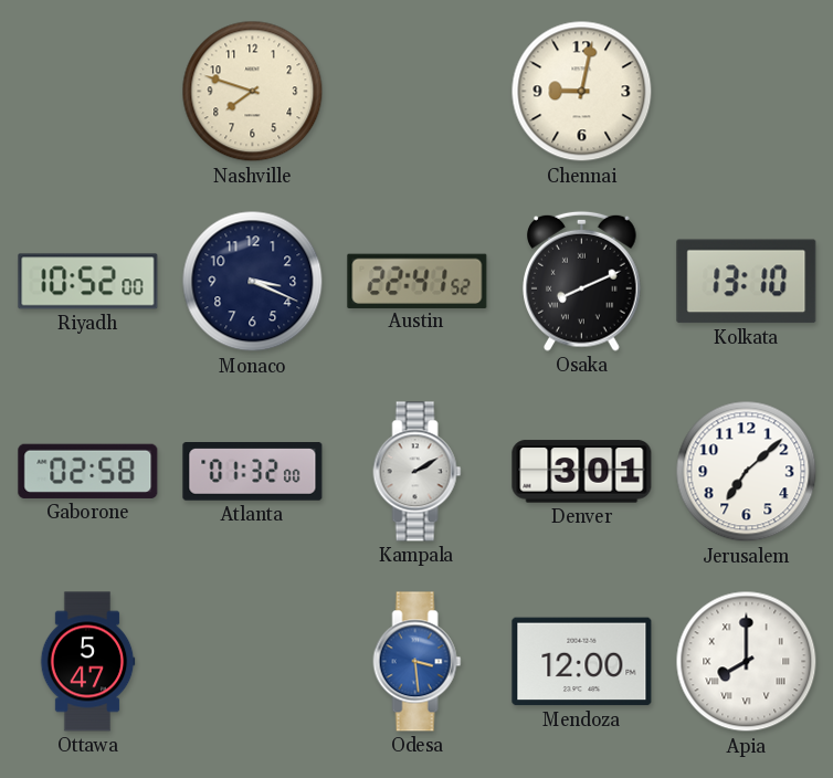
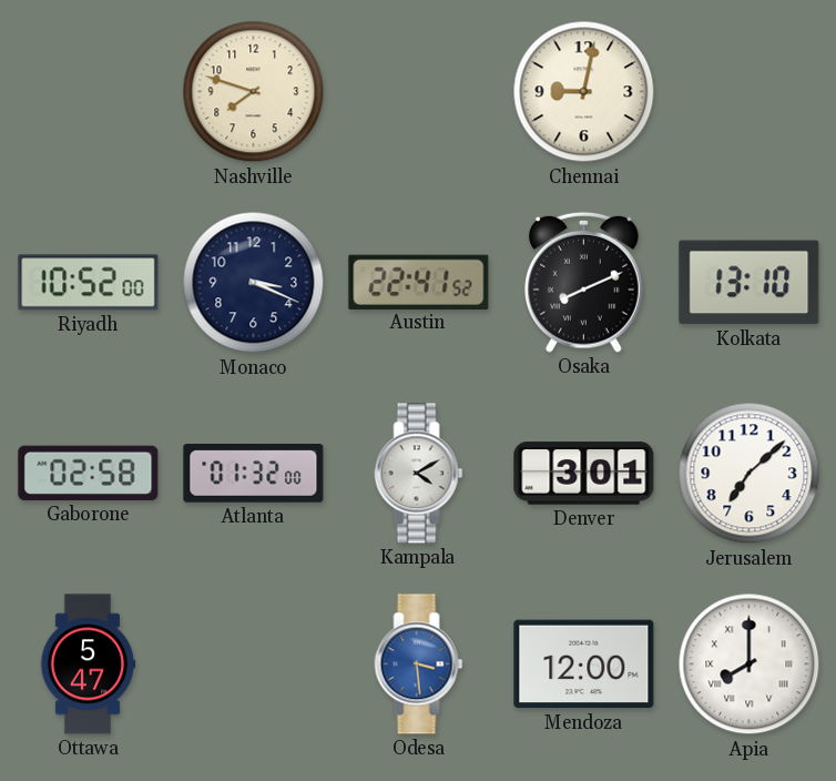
Kampala: 2:10 -> 4:10 (419, 474)
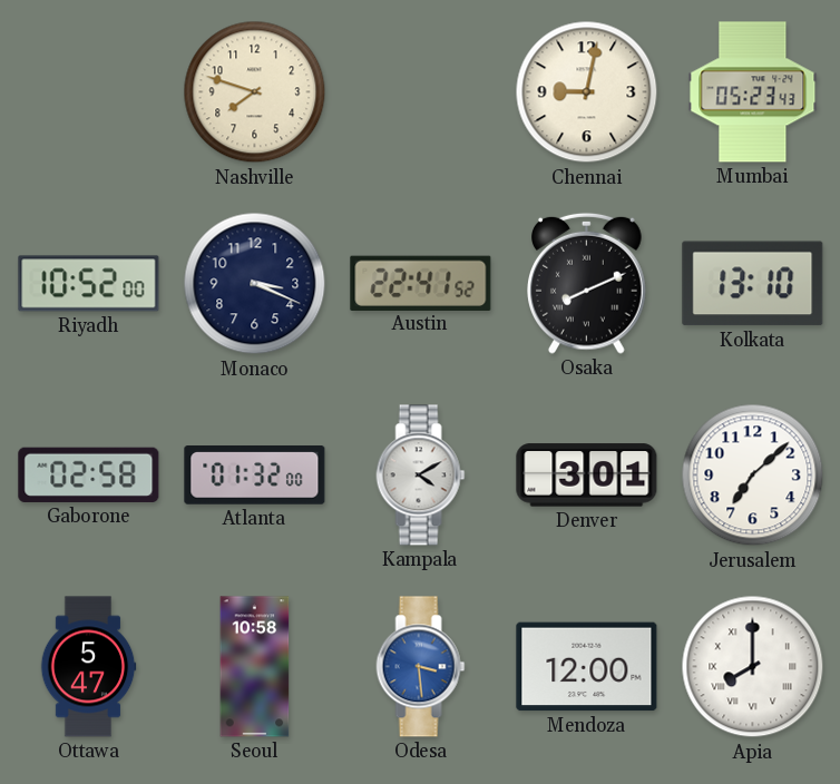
Mumbai: none -> 05:23 (753, 92)
Seoul: none -> 10:58 (255, 667)
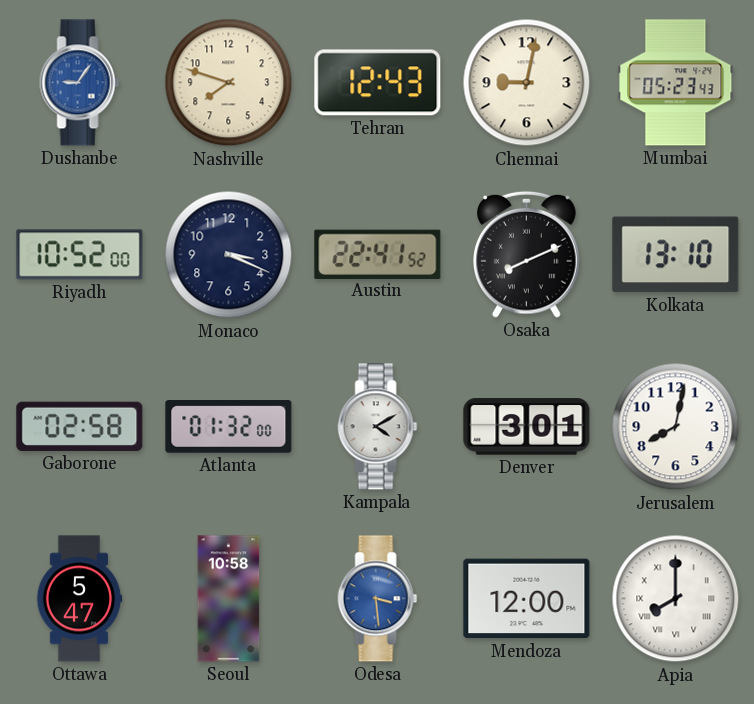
Dushanbe: none -> 9:06 (80, 83)
Tehran: none -> 12:43 (378, 83)
Jerusalem: 7:08 -> 8:02 (676, 427)
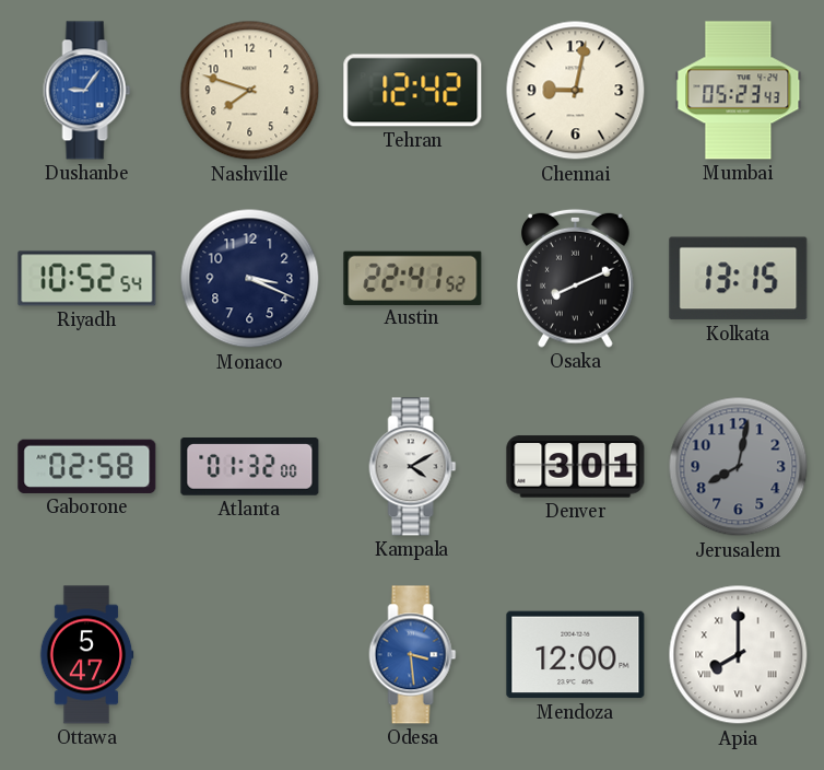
Tehran: 12:43 -> 12:42 (413, 91)
Riyadh: 10:52:00 -> 10:52:54 (87, 279)
Kolkata: 13:10 -> 13:15 (739, 279)
Jerusalem dial: white -> grey (739, 467)
Seoul: 10:58 -> none (229, 599)
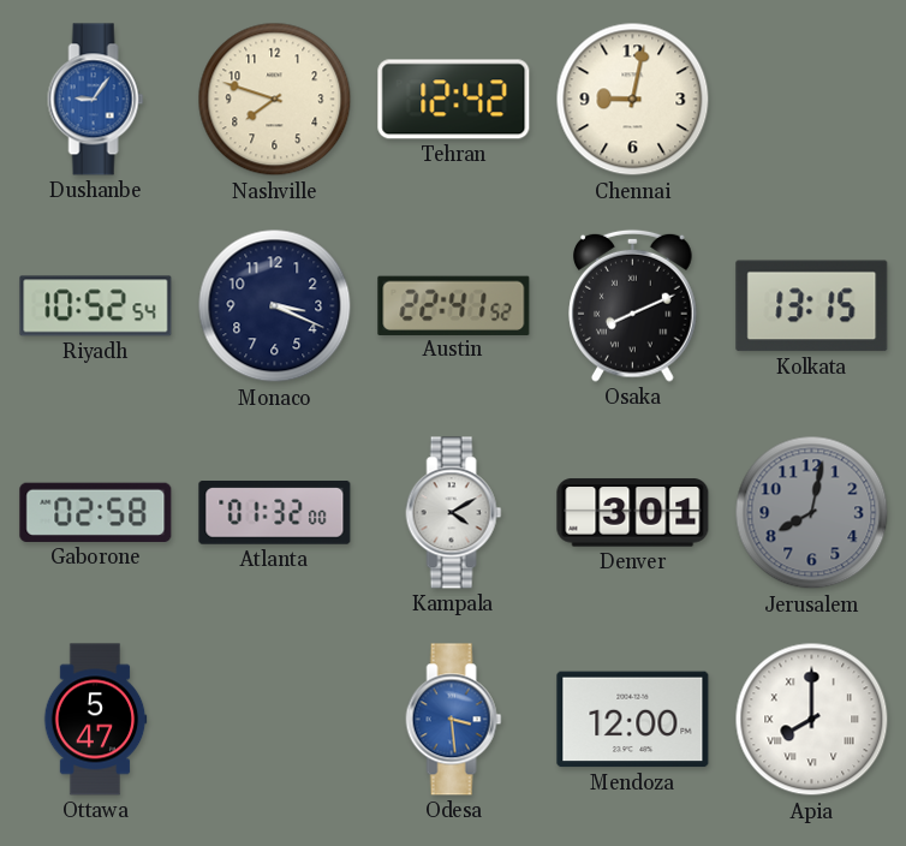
Mumbai: 05:23 -> none (739, 91)
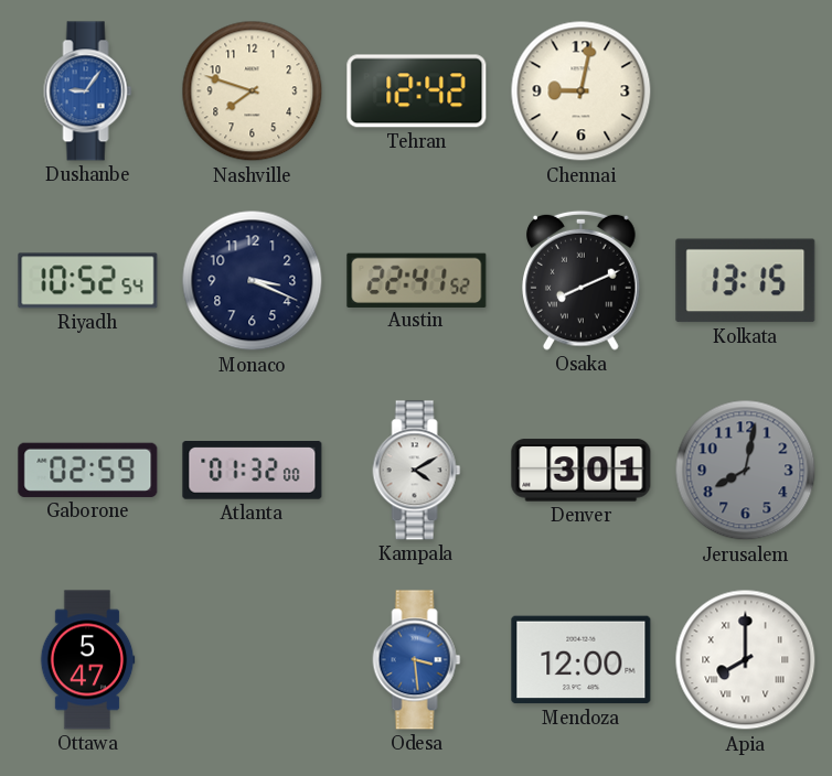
Gaborone: 02:58 -> 02:59 (88, 470)
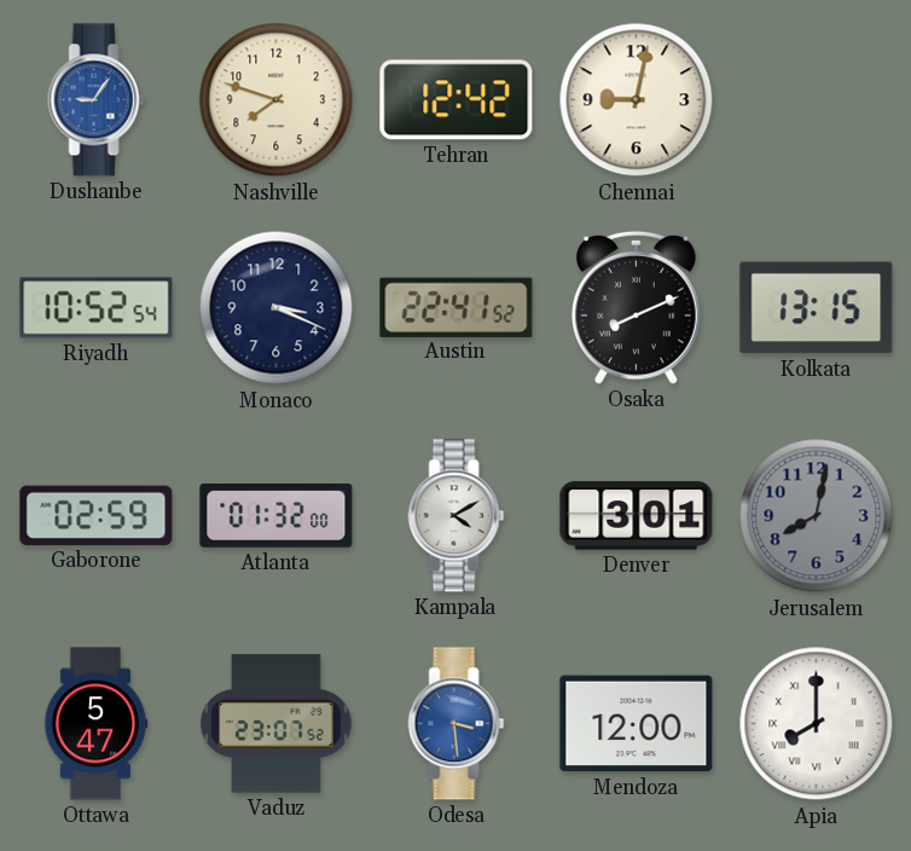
Vaduz: none -> 23:07 (277, 724)
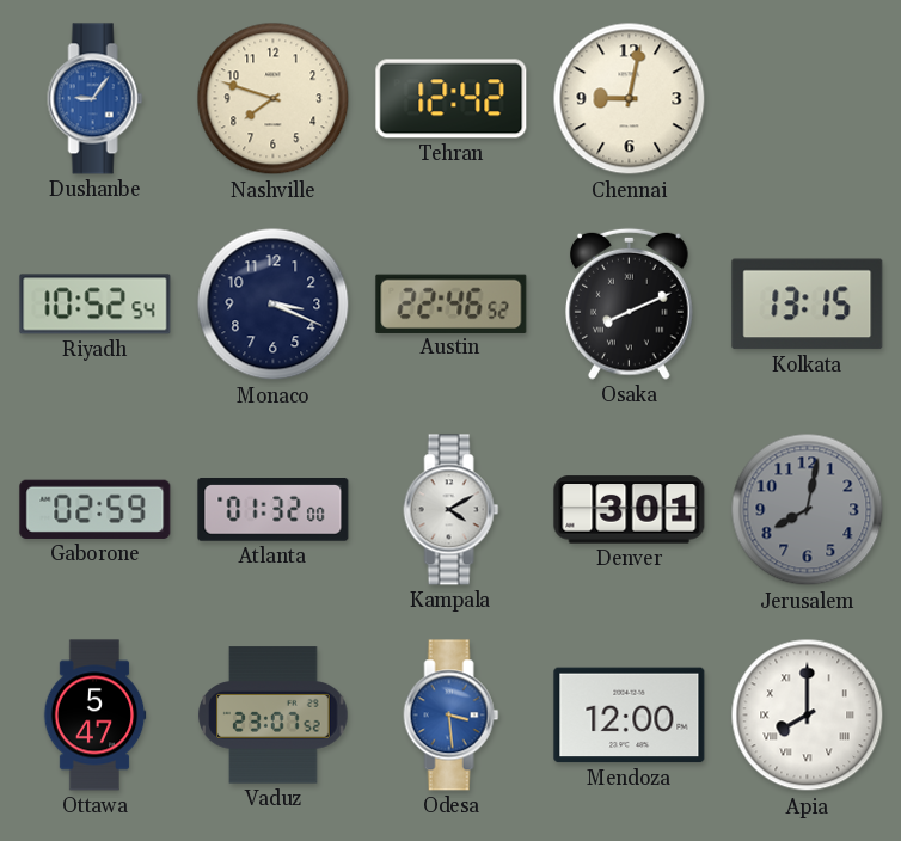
Austin: 22:41 -> 22:46 (452, 303)
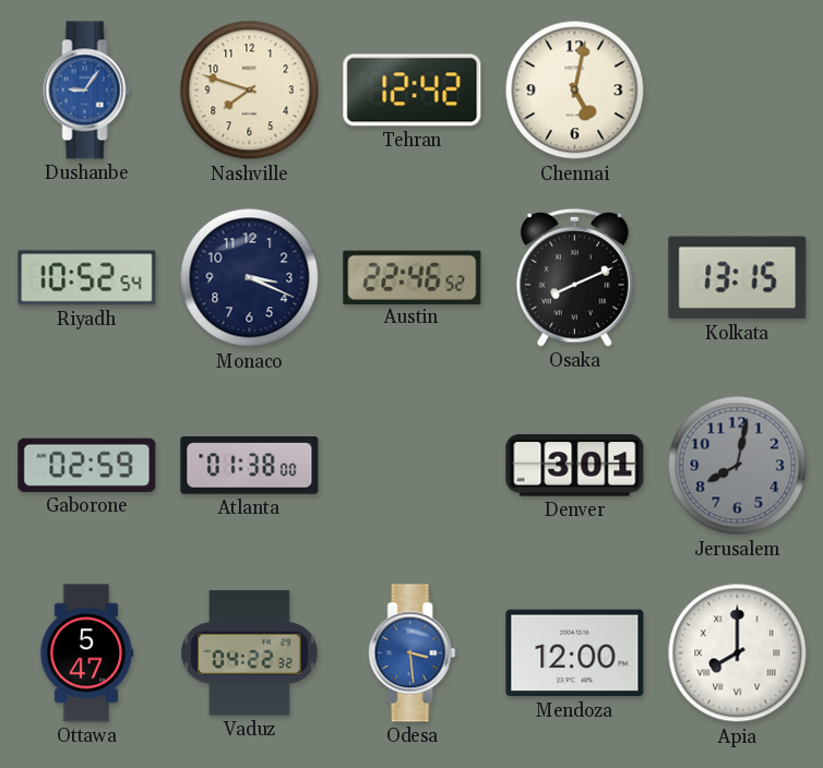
Chennai: 9:02 -> 5:02 (575, 91)
Atlanta: 01:32 -> 01:38 (250, 466)
Kampala: 4:10 -> none (452, 510)
Vaduz: 23:07 -> 04:22 (250, 653)
